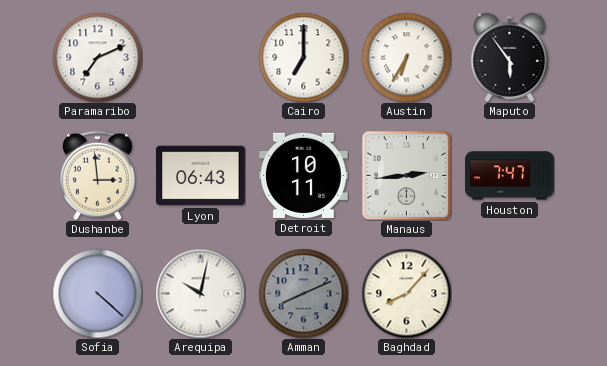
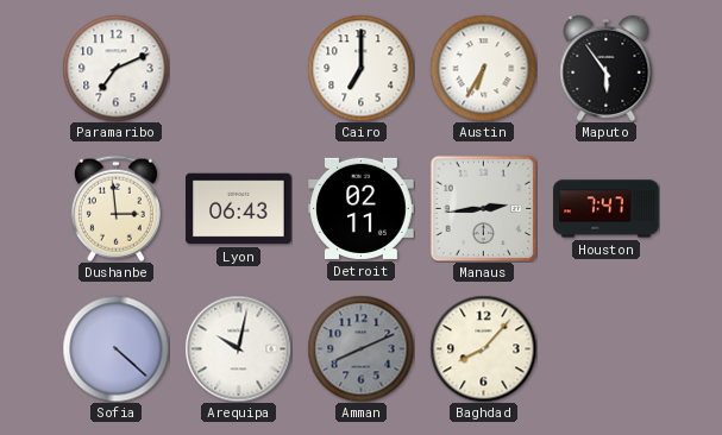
Detroit: 10:11 -> 02:11 (362, 208)
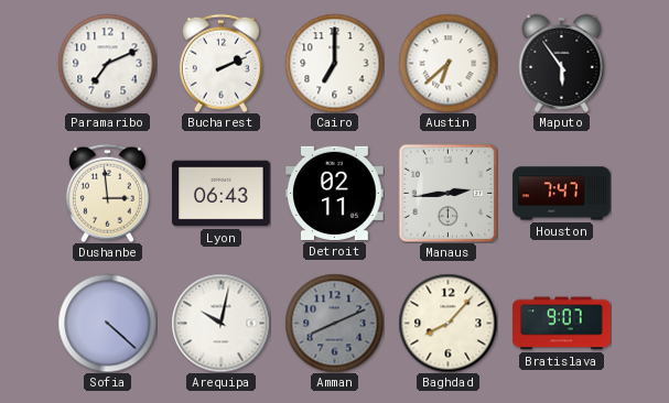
Bucharest: none -> 2:11 (220, 63)
Austin: 6:35 -> 6:38 (447, 63)
Bratislava: none -> 9:07 (562, 324)
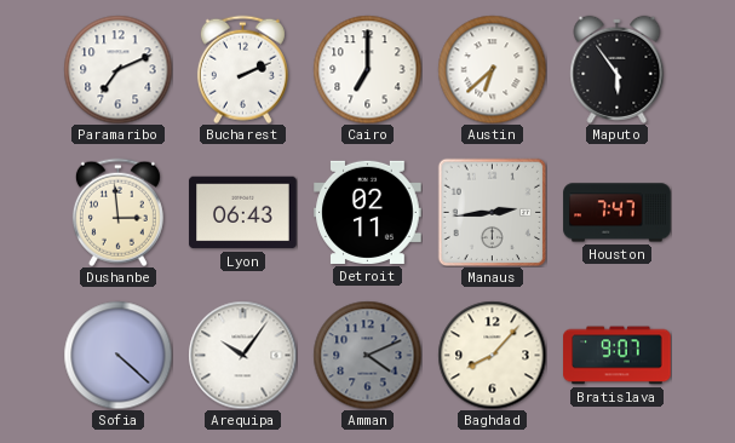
Arequipa: 10:02 -> 10:06 (242, 355)
Amman: 8:11 -> 4:11 (367, 355)
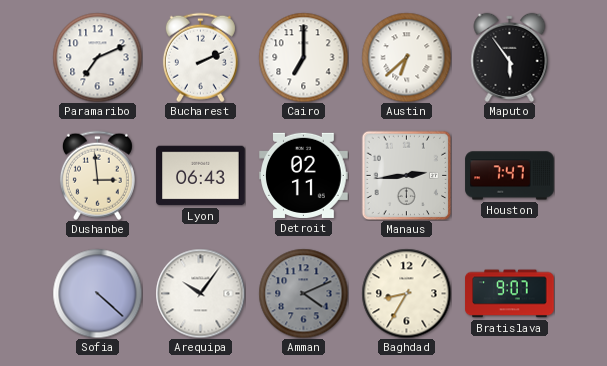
Baghdad: 8:07 -> 8:35 (406, 293)
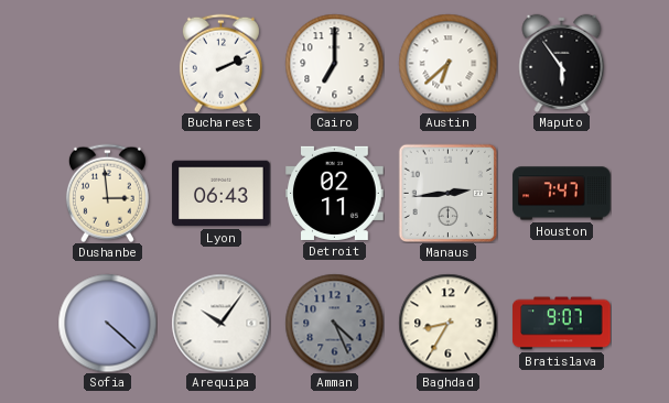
Paramaribo: 7:11 -> none (97, 57)
Amman: 4:11 -> 4:26 (334, 323)
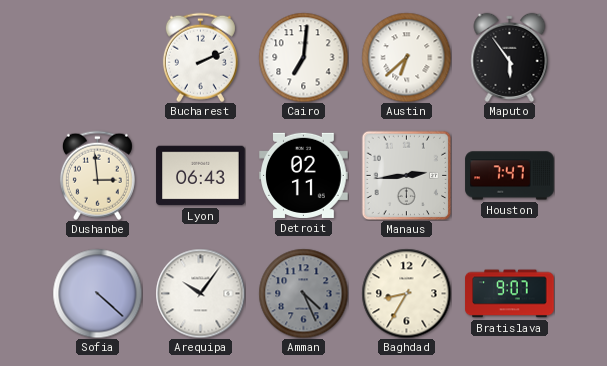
Cairo: 7:00 -> 7:01 (303, 57)
